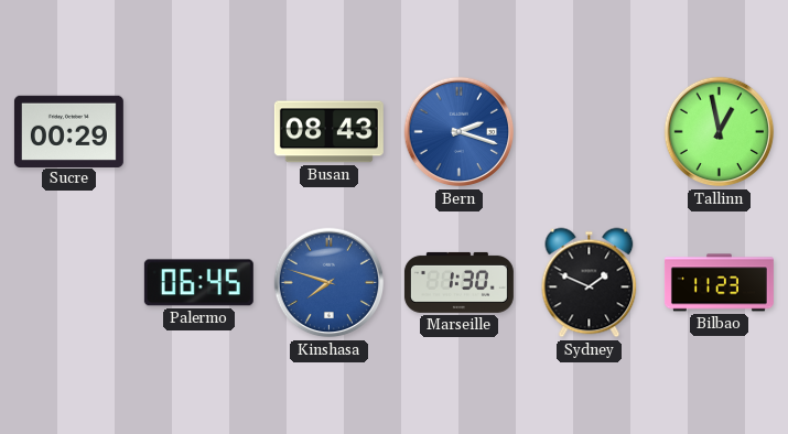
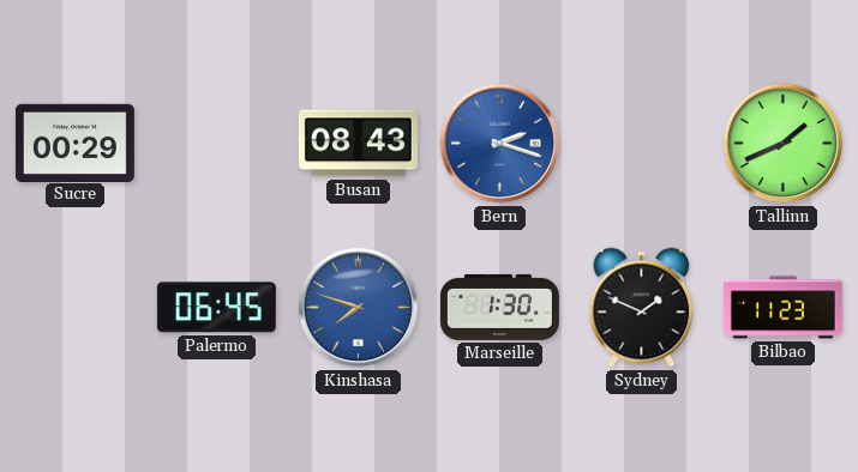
Tallinn: 12:58 -> 1:41 (784, 144)
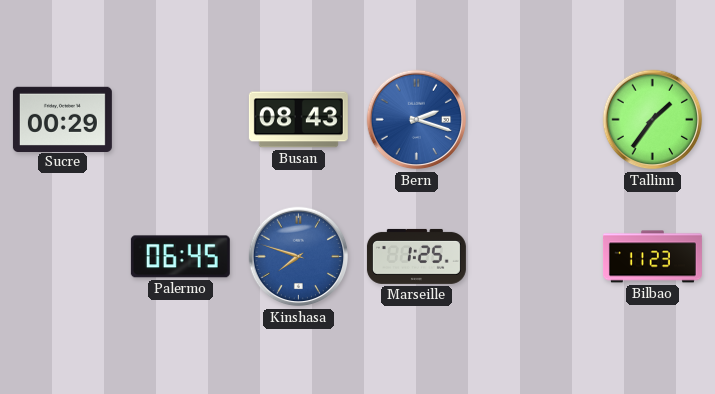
Tallinn: 1:41 -> 1:36 (653, 120)
Marseille: 1:30 -> 1:25 (416, 256)
Sydney: 1:49 -> none (642, 308)
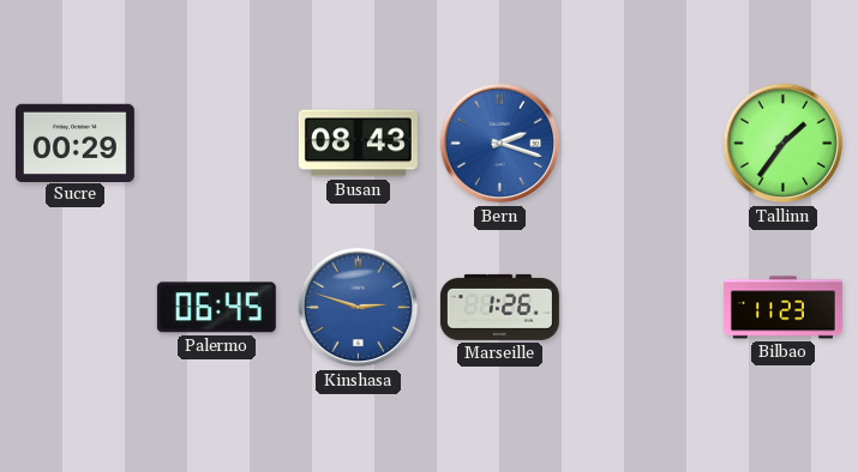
Kinshasa: 7:48 -> 2:48 (359, 308)
Marseille: 1:25 -> 1:26 (499, 307)
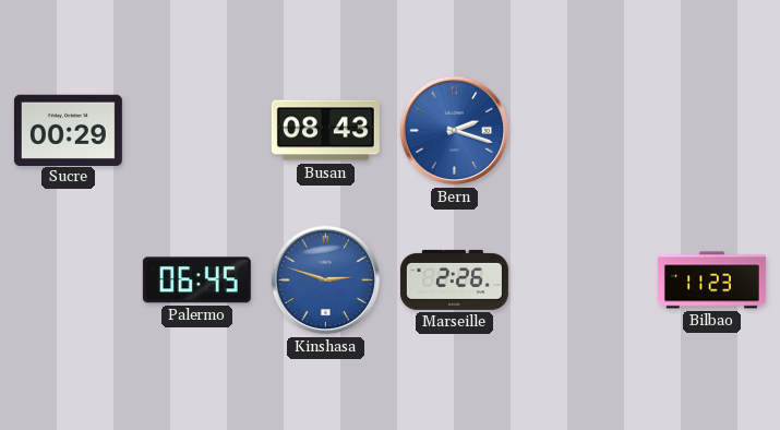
Tallinn: 1:36 -> none (784, 144)
Marseille: 1:26 -> 2:26 (454, 279)
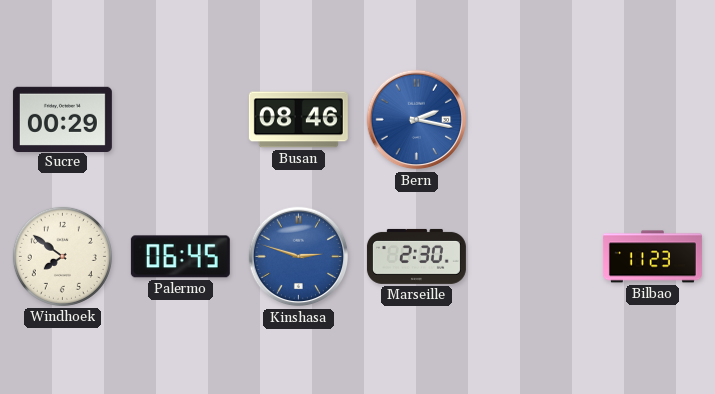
Busan: 08:43 -> 08:46 (298, 120)
Bern: 2:18 -> 2:17 (417, 120)
Windhoek: none -> 7:51 (62, 256)
Marseille: 2:26 -> 2:30 (416, 256)
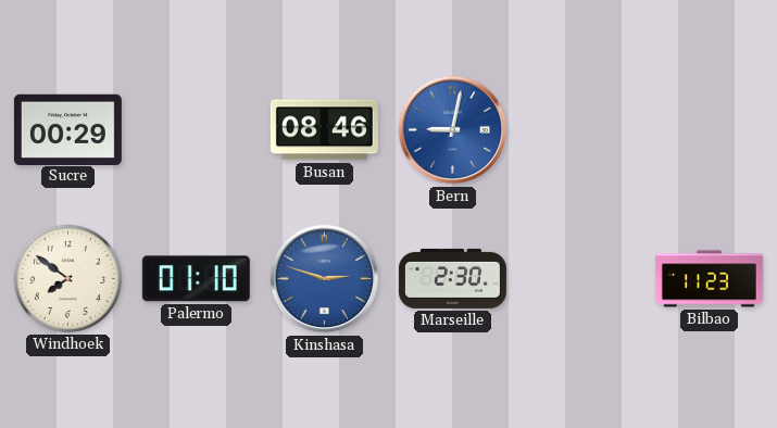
Bern: 2:17 -> 9:02 (453, 130)
Palermo: 06:45 -> 01:10 (196, 279)
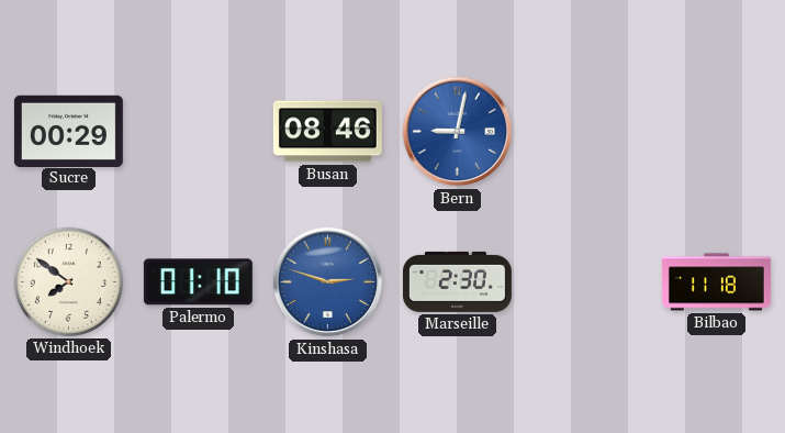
Bilbao: 11:23 -> 11:18 (716, 282)
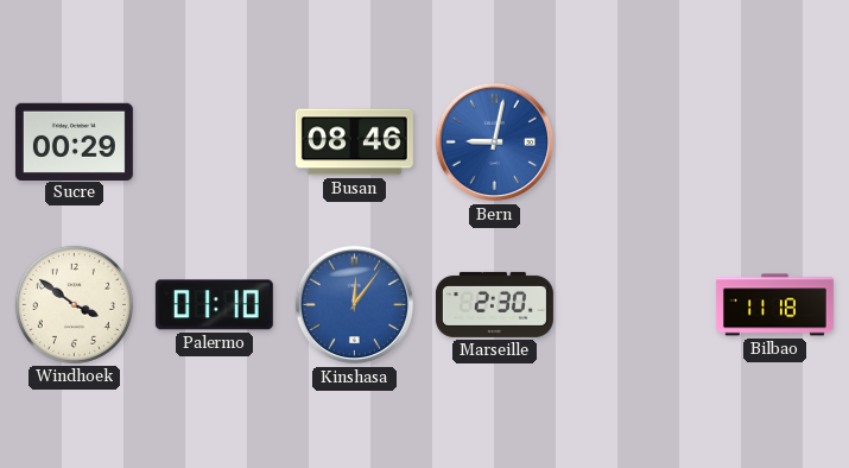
Windhoek: 7:51 -> 3:51 (74, 304)
Kinshasa: 2:48 -> 12:06 (355, 305)
